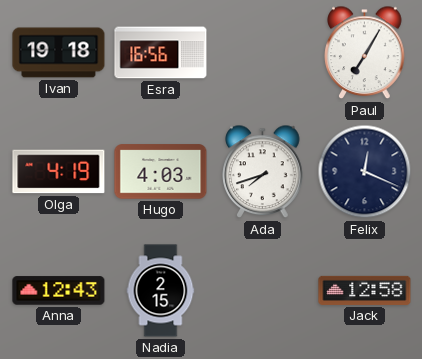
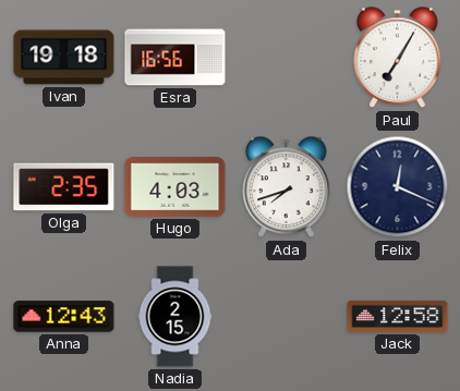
Olga: 4:19 -> 2:35 (64, 187)
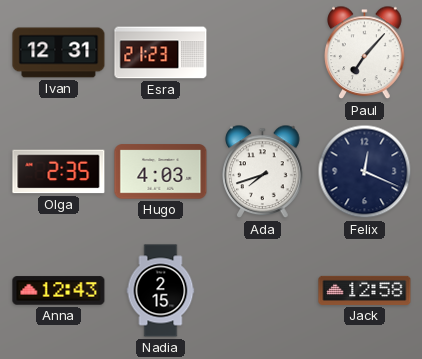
Ivan: 19:18 -> 12:31 (59, 53)
Esra: 16:56 -> 21:23 (161, 53)
Paul: 7:05 -> 7:07 (365, 53)
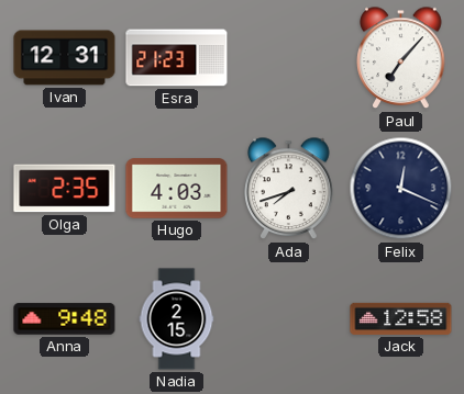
Anna: 12:43 -> 9:48 (65, 319)
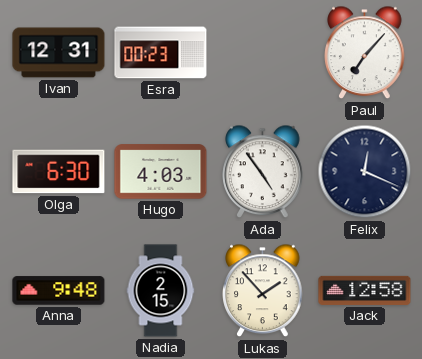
Esra: 21:23 -> 00:23 (161, 53)
Olga: 2:35 -> 6:30 (59, 172)
Ada: 7:42 -> 4:54 (263, 172)
Lukas: none -> 1:53 (263, 291)
